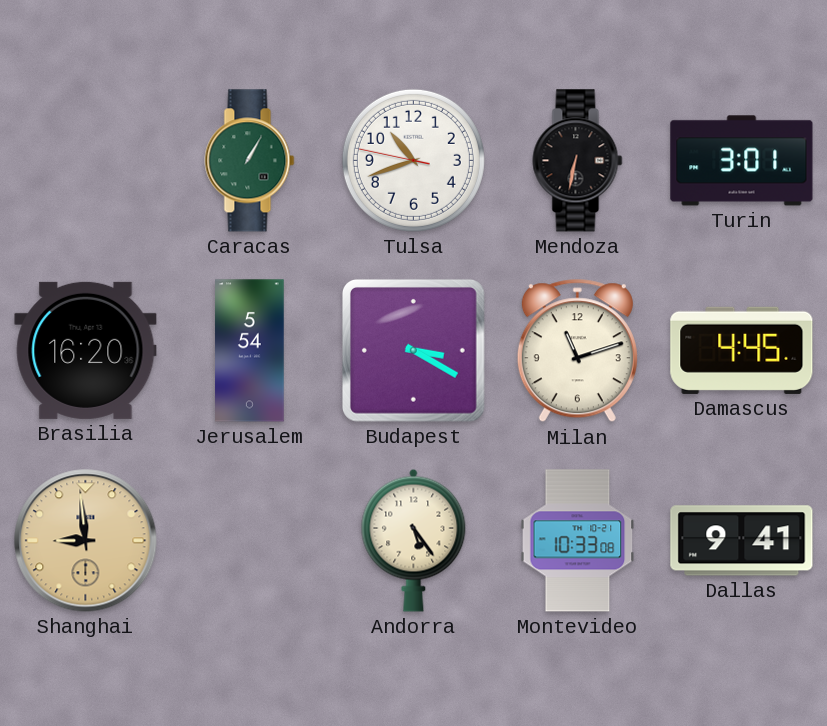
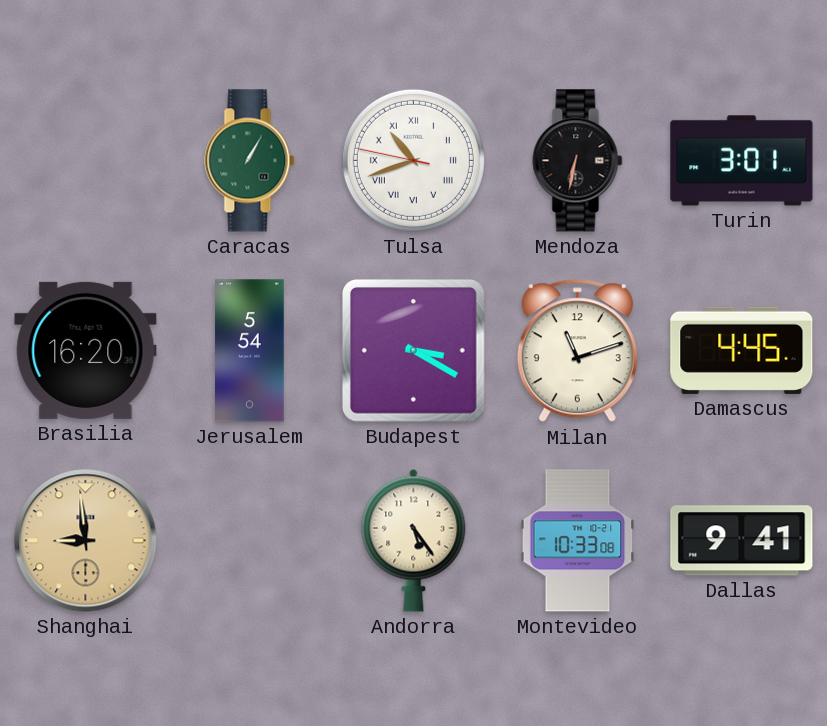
Tulsa numerals: Arabic -> Roman (413, 160)
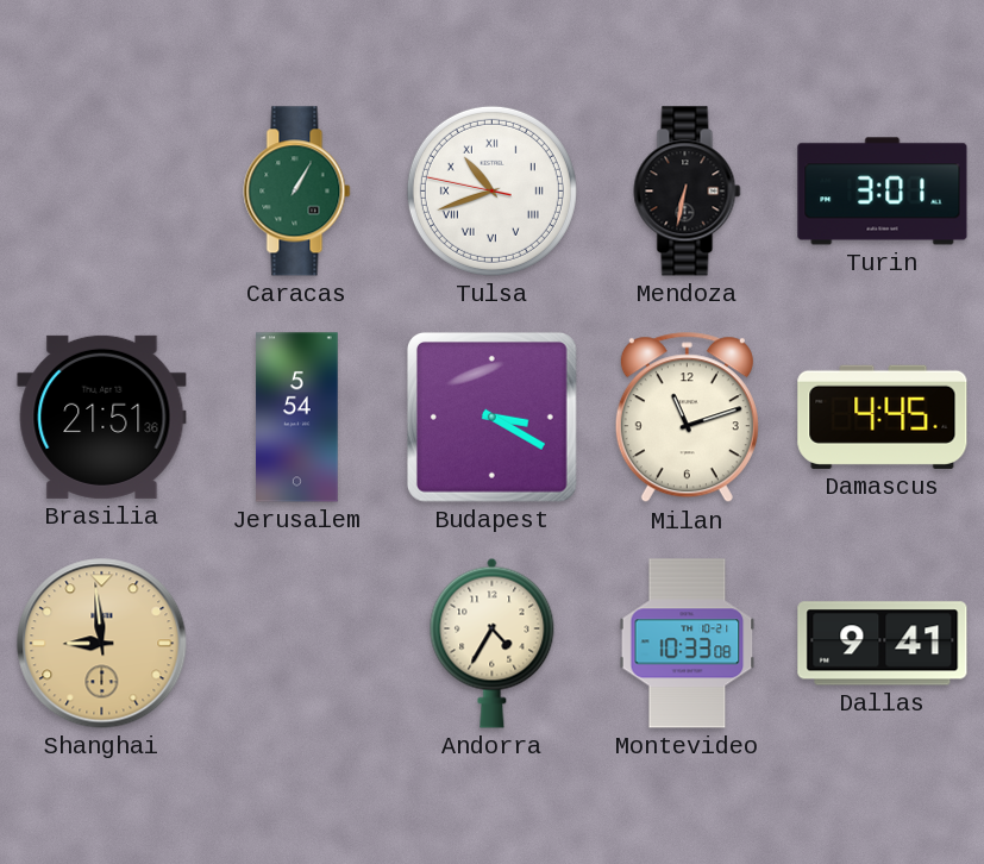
Brasilia: 16:20 -> 21:51 (102, 417)
Andorra: 5:24 -> 4:35 (493, 643)
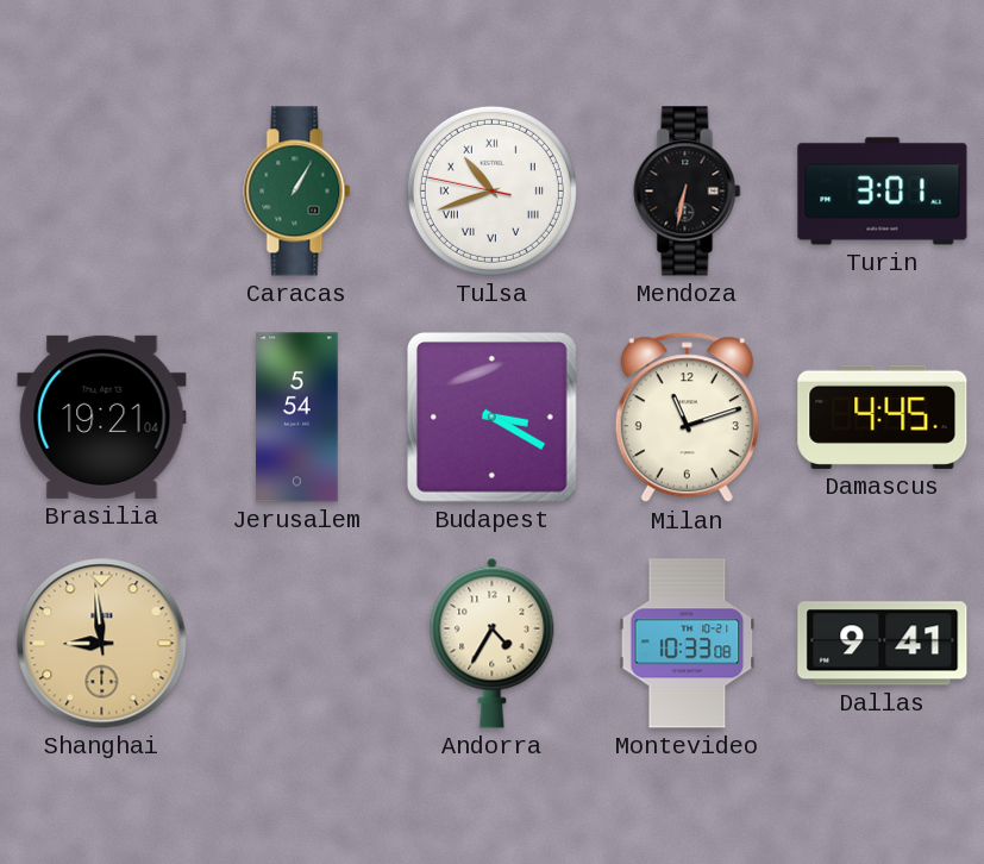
Brasilia: 21:51 -> 19:21 (102, 417)
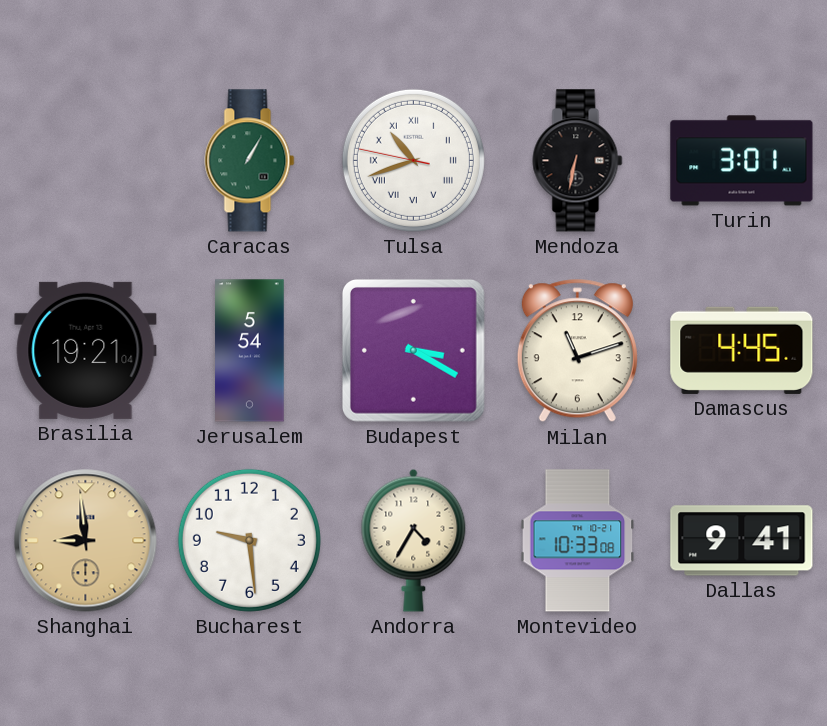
Bucharest: none -> 9:29 (249, 540)
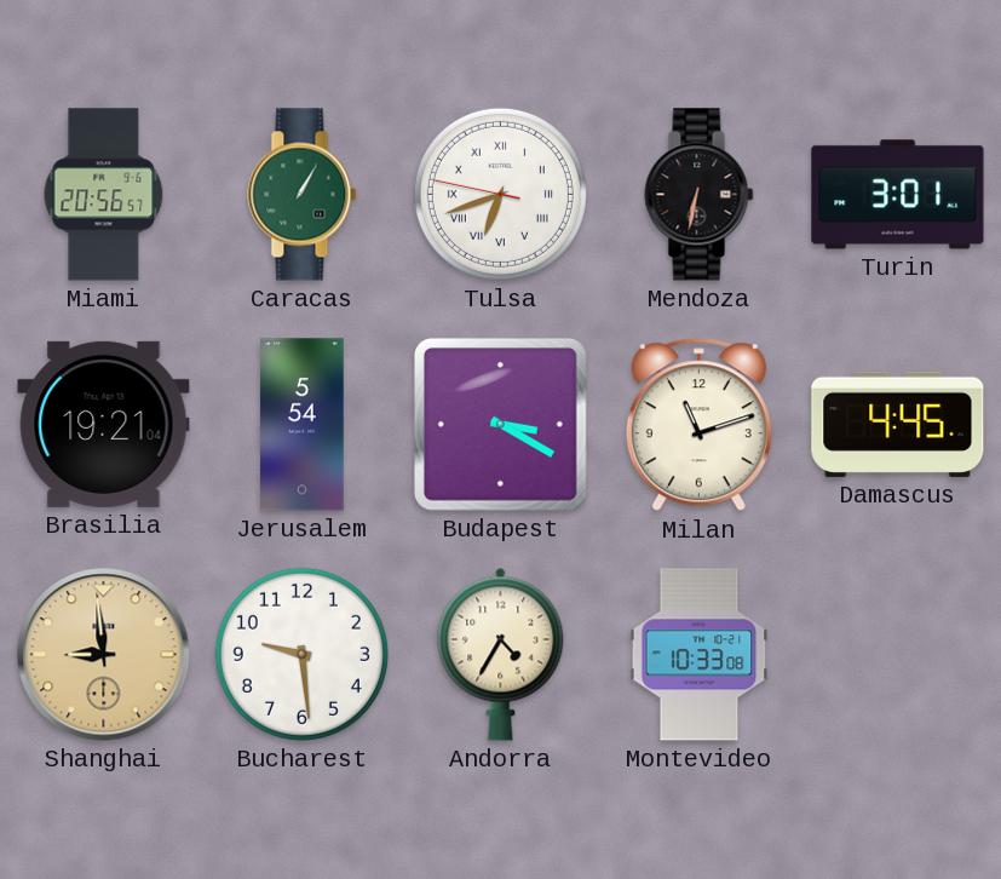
Miami: none -> 20:56 (104, 195)
Tulsa: 10:41 -> 6:41 (500, 194)
Dallas: 9:41 -> none (742, 541)
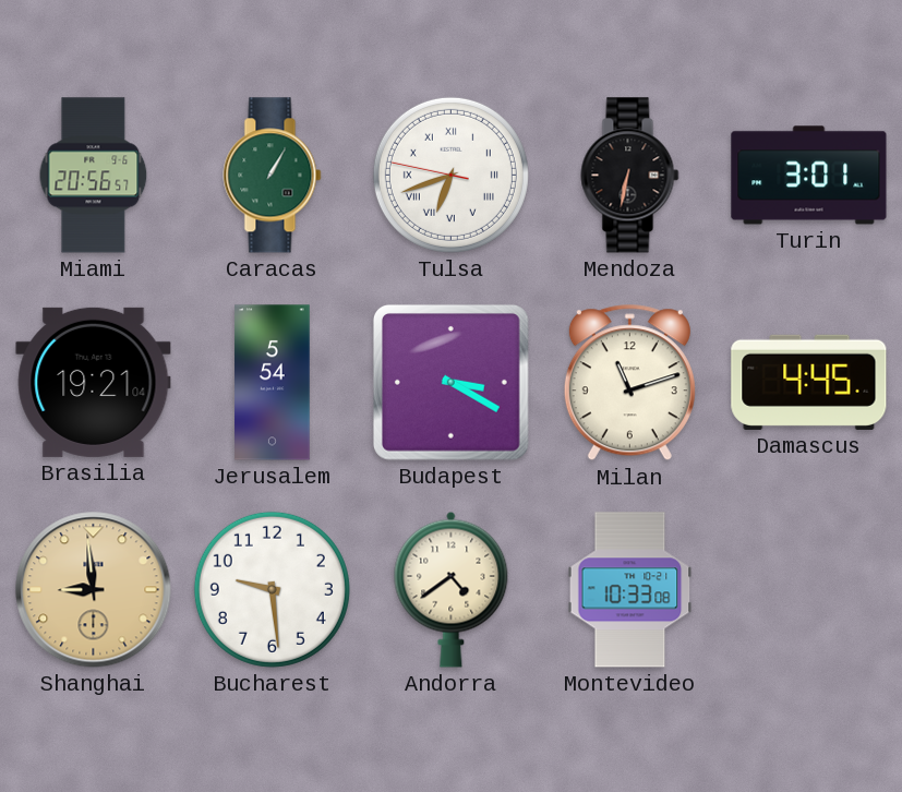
Andorra: 4:35 -> 4:39 (452, 589)
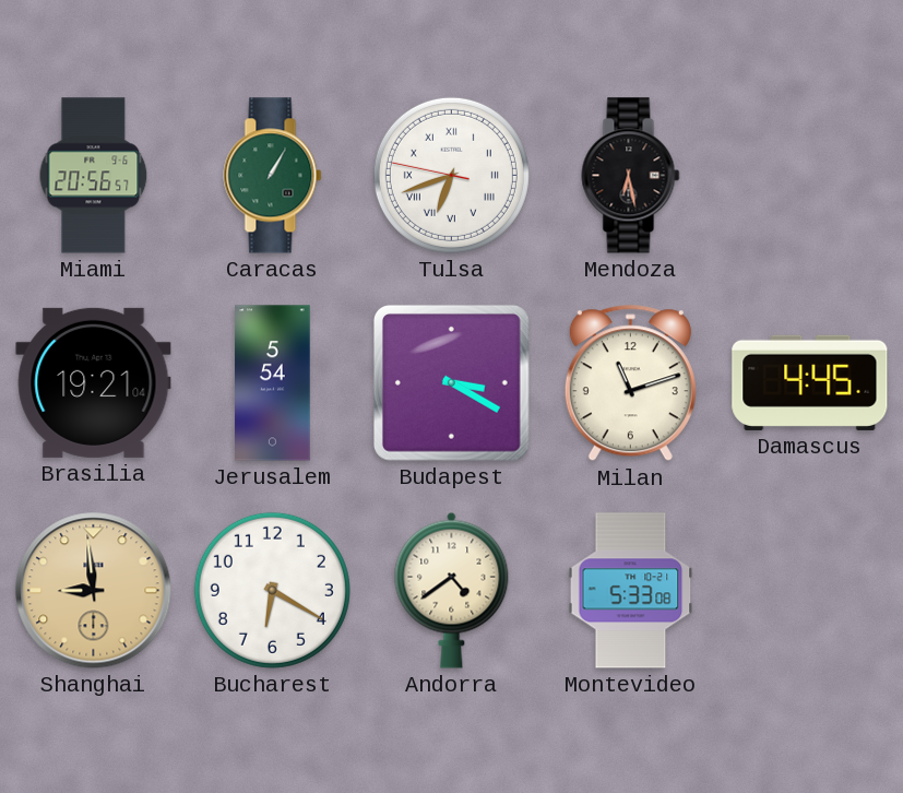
Mendoza: 6:32 -> 6:28 (631, 176)
Turin: 3:01 -> none (809, 176)
Bucharest: 9:29 -> 6:20 (272, 590)
Montevideo: 10:33 -> 5:33 (631, 591)
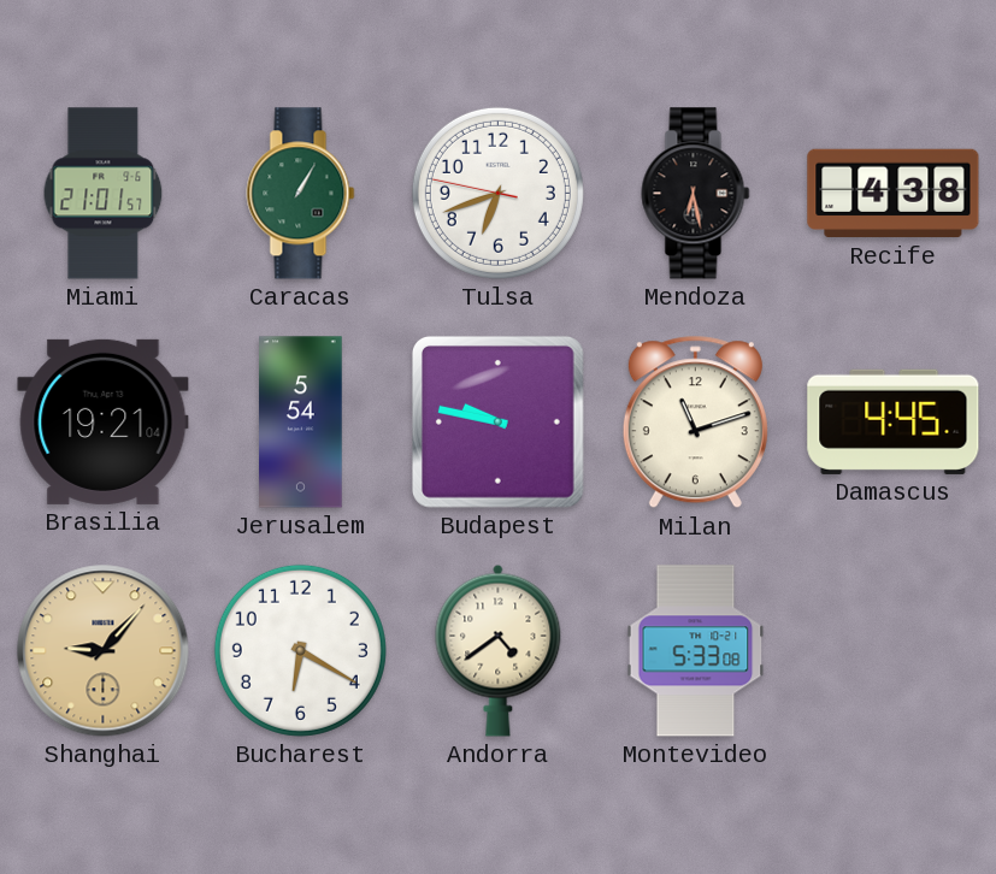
Miami: 20:56 -> 21:01 (104, 194)
Tulsa numerals: Roman -> Arabic (497, 193)
Recife: none -> 4:38 (894, 194)
Budapest: 3:20 -> 9:47 (497, 421)
Shanghai: 8:59 -> 9:07 (104, 651)
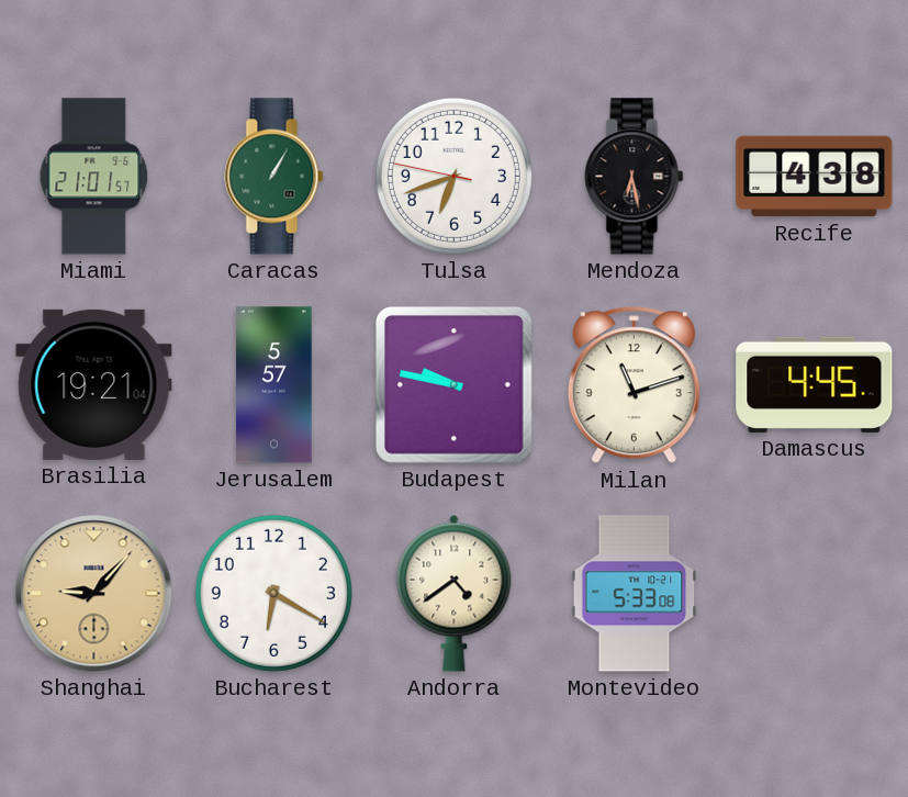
Jerusalem: 5:54 -> 5:57 (274, 385)
